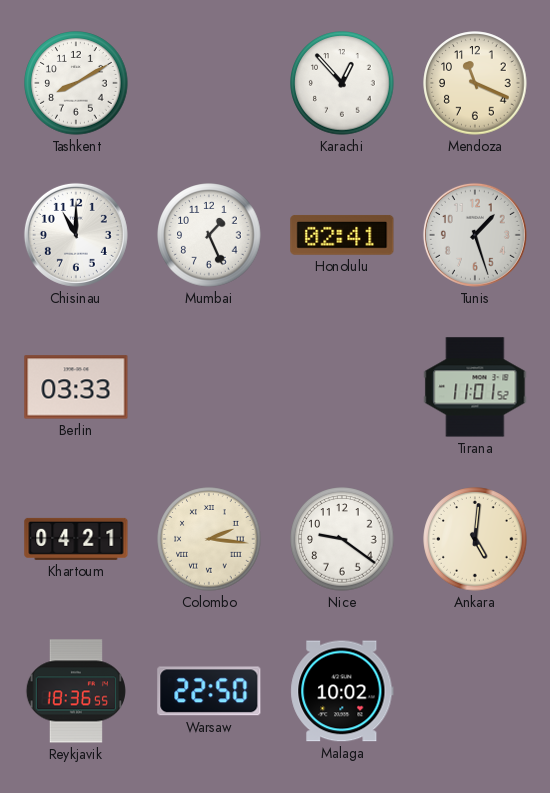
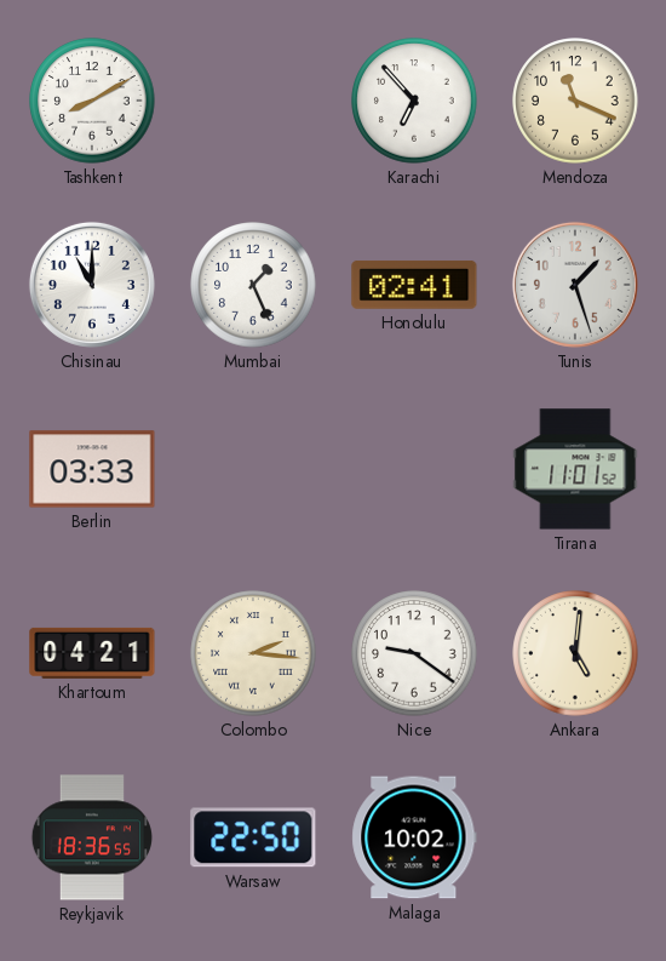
Karachi: 12:53 -> 6:53 (414, 101)
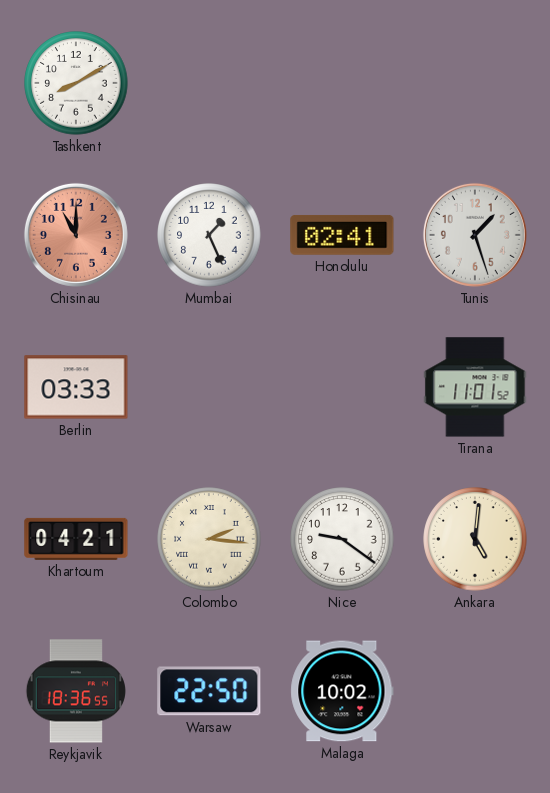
Karachi: 6:53 -> none (414, 101)
Mendoza: 11:19 -> none (575, 101)
Chisinau dial: white -> salmon (76, 235)
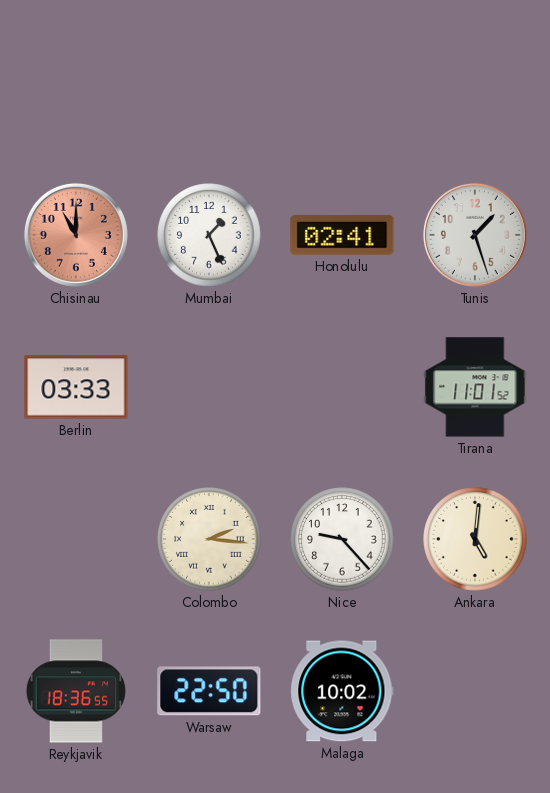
Tashkent: 8:10 -> none (76, 83)
Khartoum: 04:21 -> none (76, 539)
Nice: 9:21 -> 9:23 (342, 539)
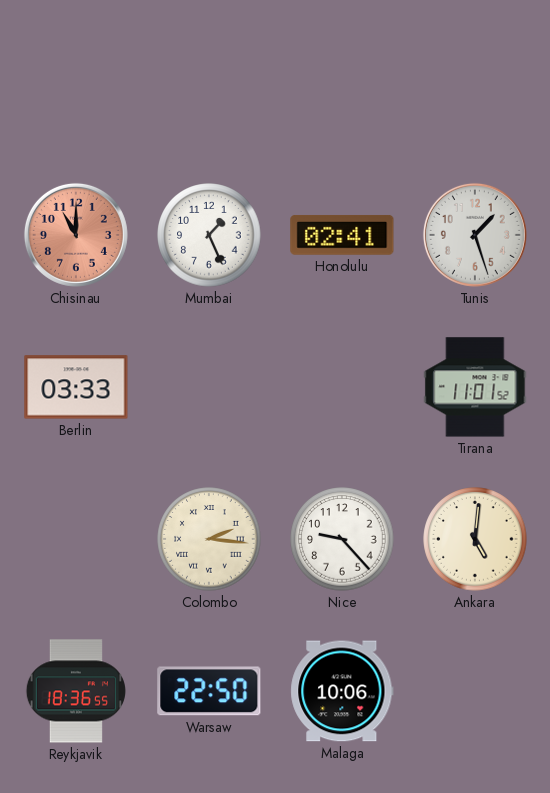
Malaga: 10:02 -> 10:06 (342, 691)
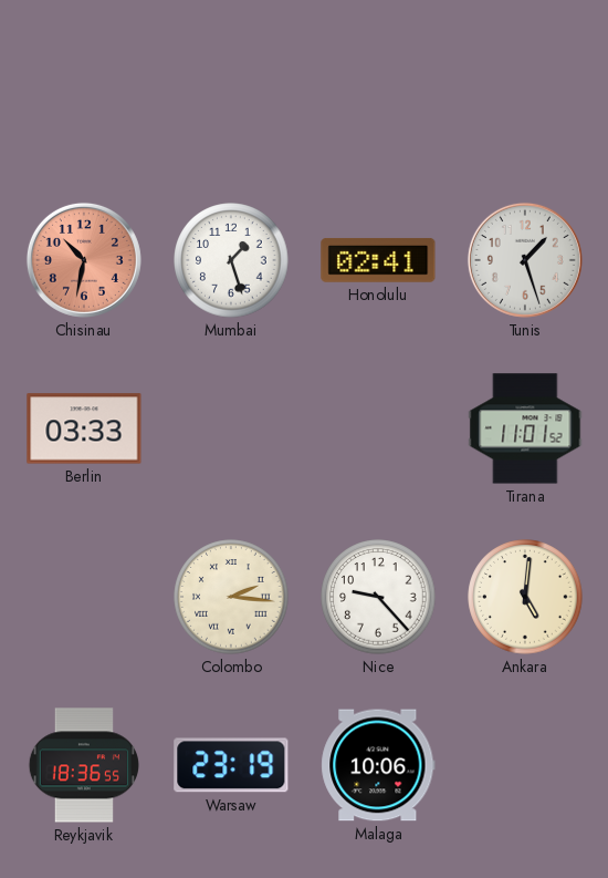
Chisinau: 11:00 -> 10:32 (84, 260)
Mumbai: 1:26 -> 1:27 (231, 260)
Warsaw: 22:50 -> 23:19 (231, 765)
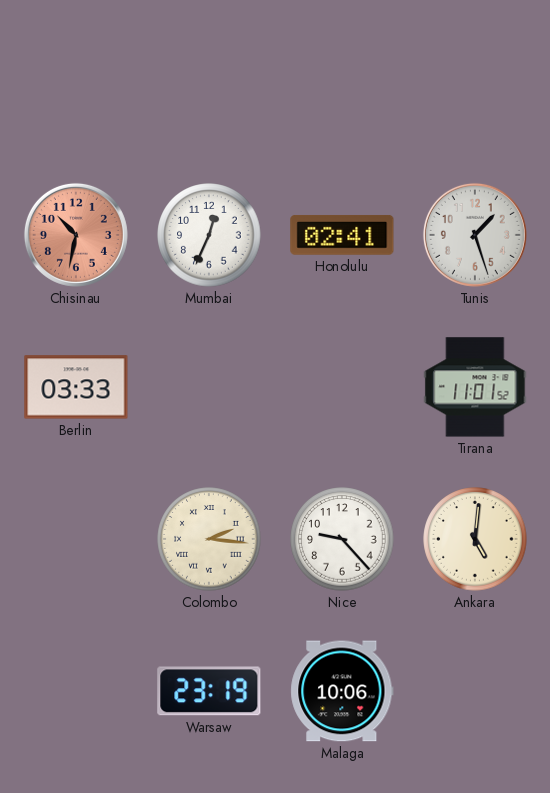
Mumbai: 1:27 -> 12:34 (209, 235)
Reykjavik: 18:36 -> none (84, 765)
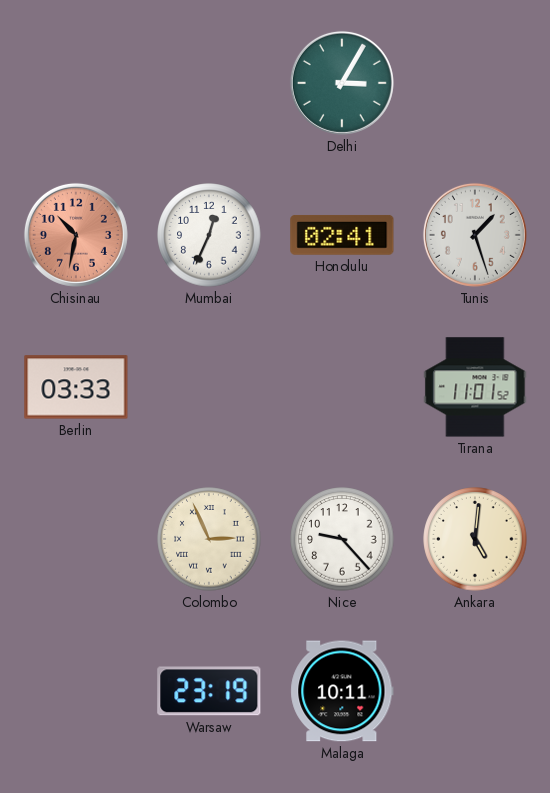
Delhi: none -> 3:05 (342, 83)
Colombo: 2:16 -> 2:56 (209, 539)
Malaga: 10:06 -> 10:11 (342, 691)
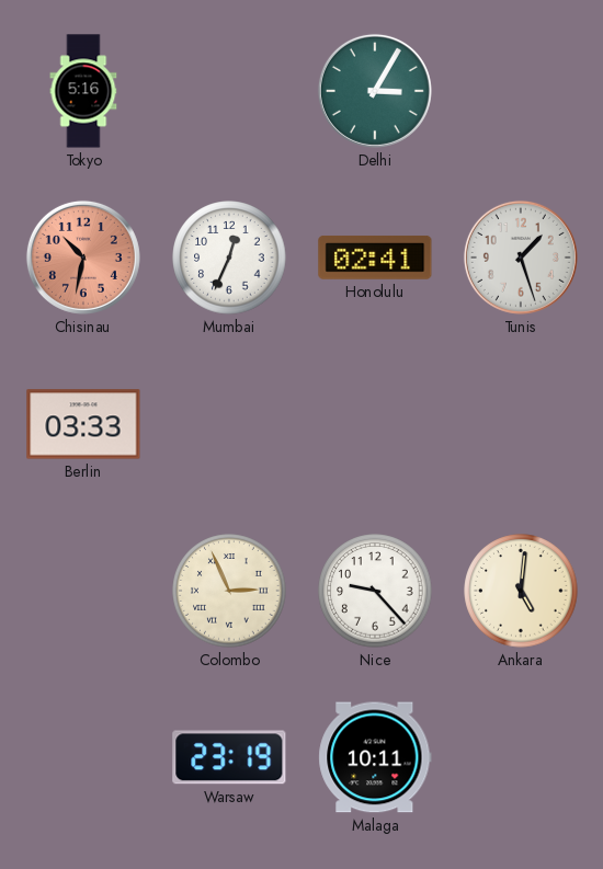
Tokyo: none -> 5:16 (83, 91)
Tirana: 11:01 -> none (475, 387)
